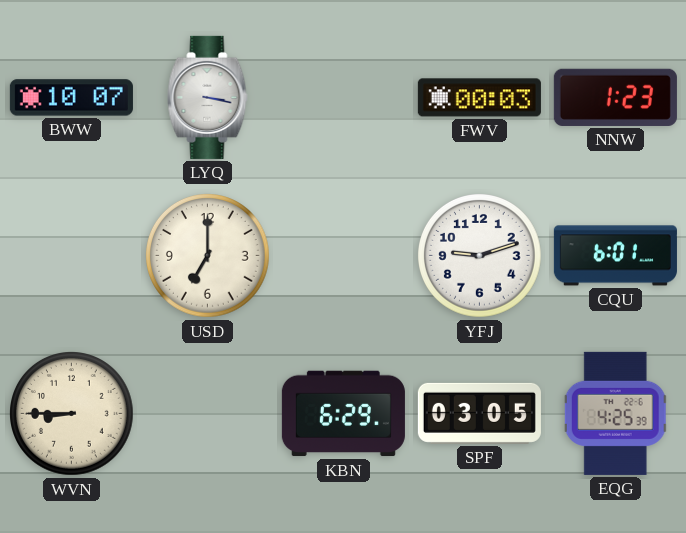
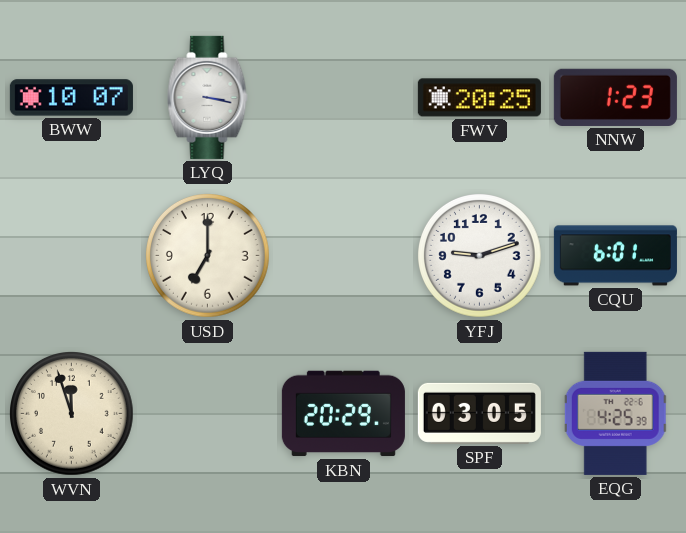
FWV: 00:03 -> 20:25 (479, 98)
WVN: 8:45 -> 11:57 (72, 414)
KBN: 6:29 -> 20:29 (343, 414)
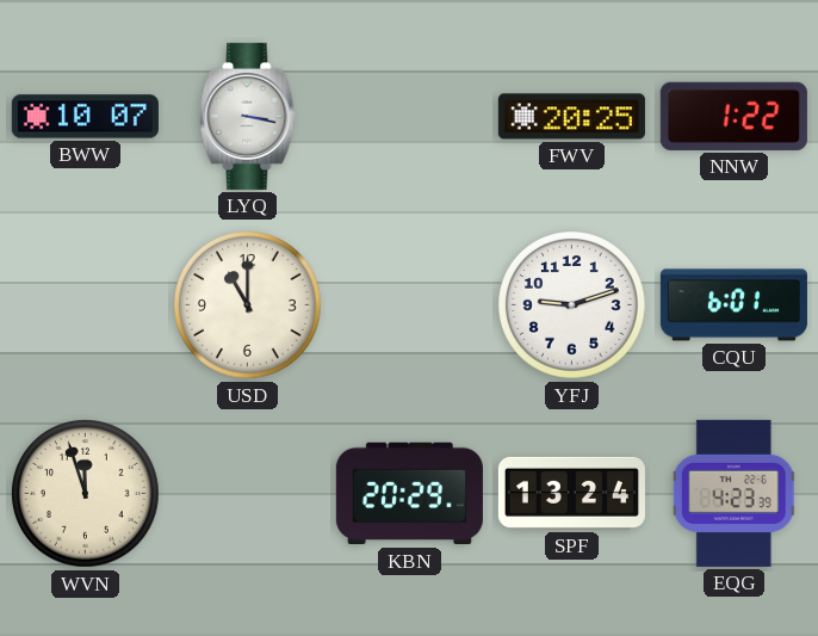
NNW: 1:23 -> 1:22 (733, 116)
USD: 7:00 -> 11:00 (248, 305)
SPF: 03:05 -> 13:24 (571, 493)
EQG: 4:25 -> 4:23 (735, 493)
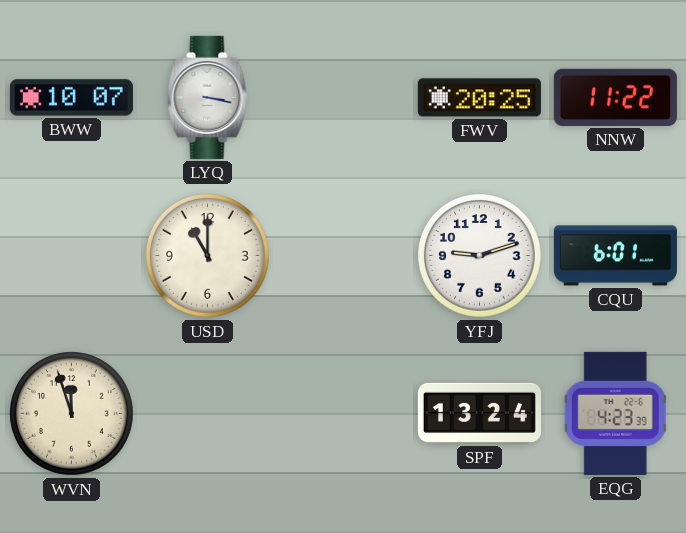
NNW: 1:22 -> 11:22 (615, 97)
KBN: 20:29 -> none (409, 494)
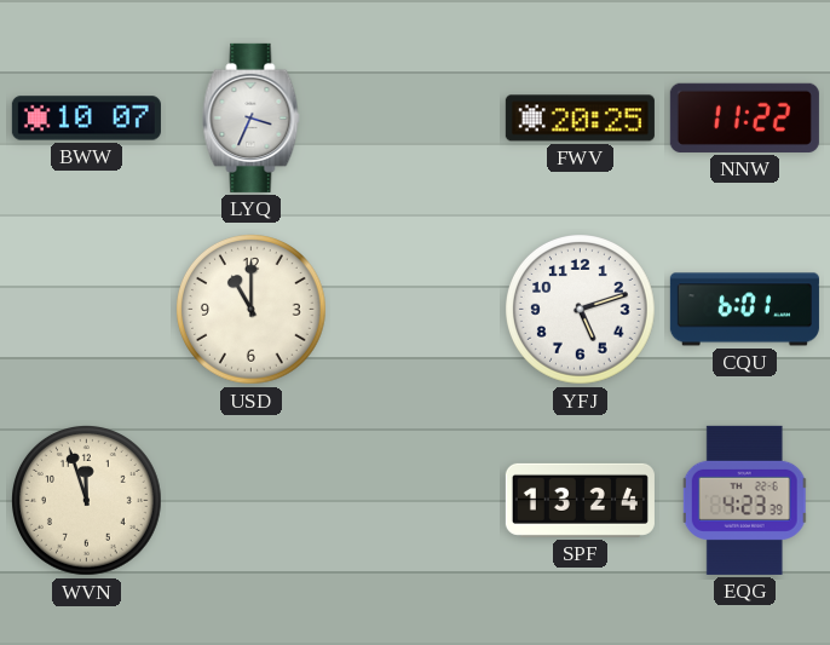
LYQ: 3:17 -> 3:34 (252, 117)
YFJ: 9:12 -> 5:12 (581, 310)
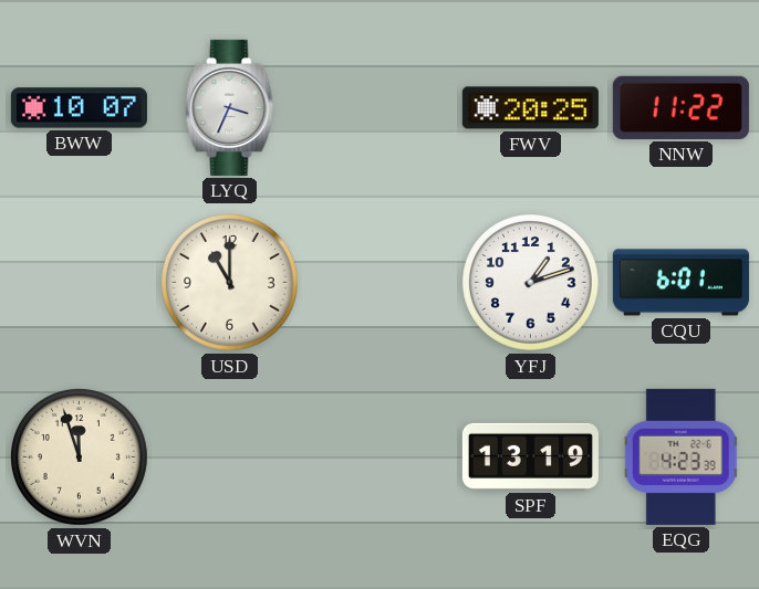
YFJ: 5:12 -> 1:12 (531, 283)
SPF: 13:24 -> 13:19 (530, 456)
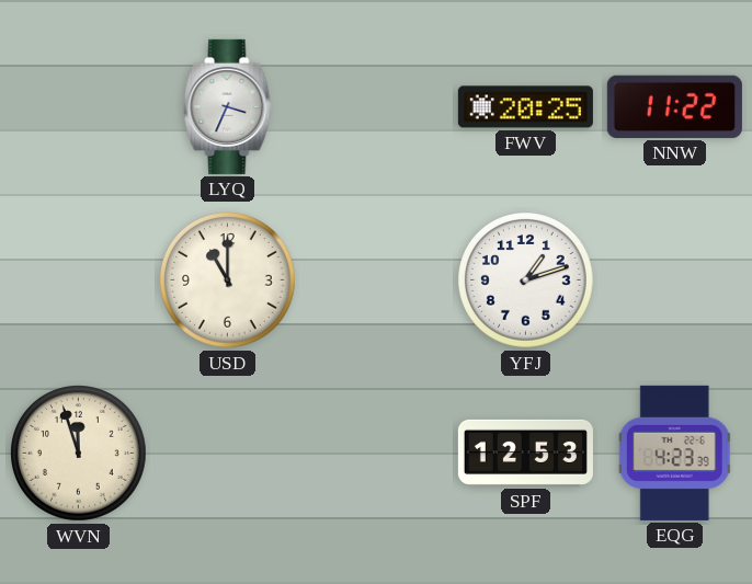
BWW: 10:07 -> none (79, 108)
CQU: 6:01 -> none (680, 283)
SPF: 13:19 -> 12:53 (525, 453)
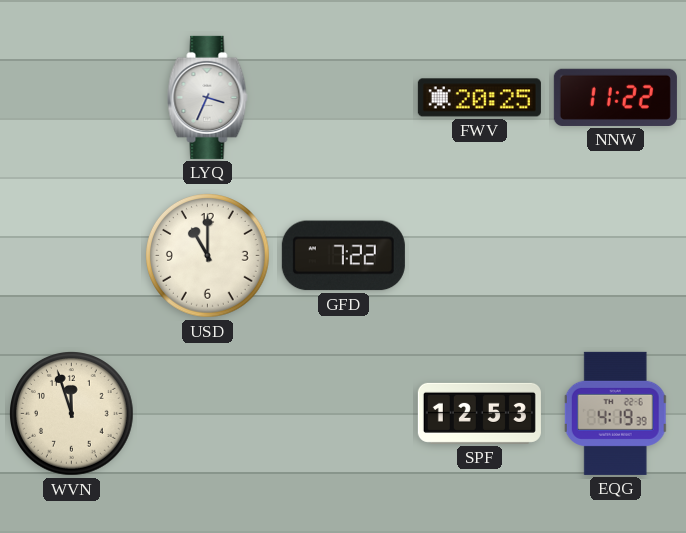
GFD: none -> 7:22 (343, 256)
YFJ: 1:12 -> none (526, 280)
EQG: 4:23 -> 4:19 (616, 413)
